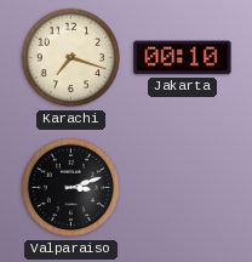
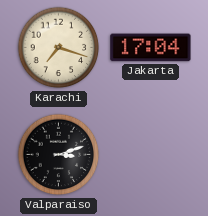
Jakarta: 00:10 -> 17:04 (151, 48)
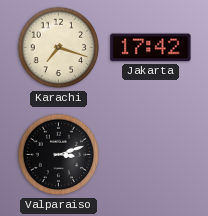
Jakarta: 17:04 -> 17:42 (151, 48)
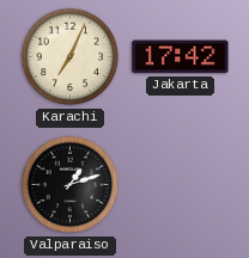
Karachi: 7:18 -> 7:04 (71, 57)
Valparaiso: 3:12 -> 1:12 (71, 185)
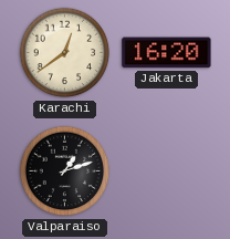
Karachi: 7:04 -> 12:39 (65, 53)
Jakarta: 17:42 -> 16:20 (167, 53)
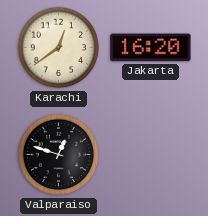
Valparaiso: 1:12 -> 12:48 (59, 155)
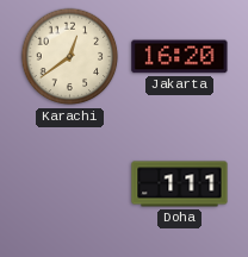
Valparaiso: 12:48 -> none (59, 155)
Doha: none -> 1:11 (180, 184)
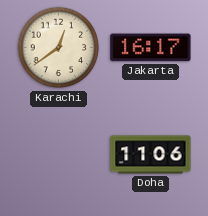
Jakarta: 16:20 -> 16:17 (151, 48)
Doha: 1:11 -> 11:06 (151, 155)
